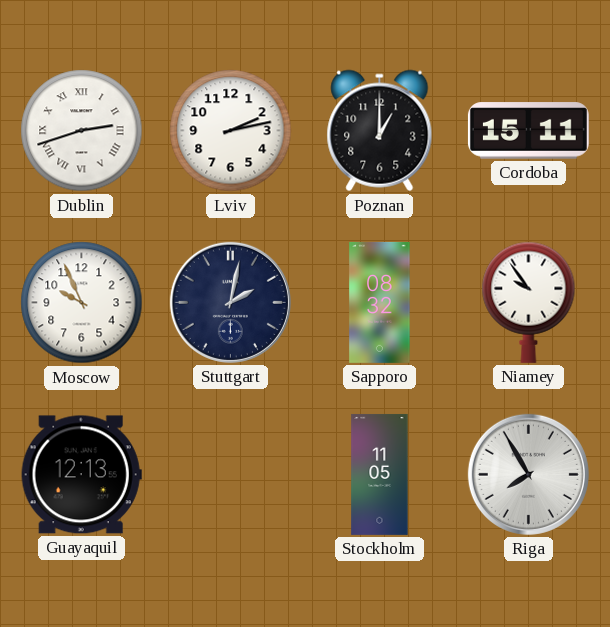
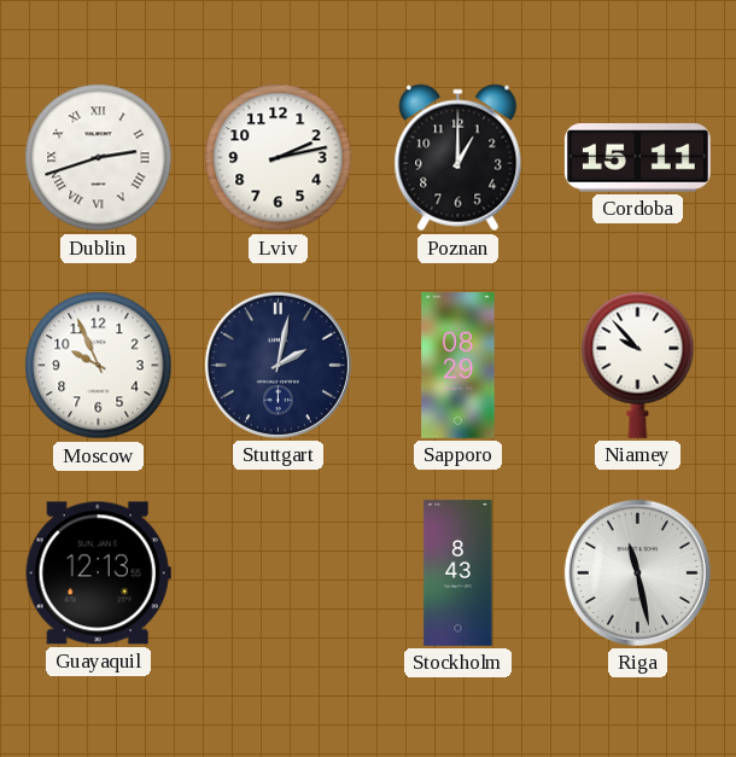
Sapporo: 08:32 -> 08:29 (458, 365)
Niamey: 9:54 -> 9:53 (638, 365)
Stockholm: 11:05 -> 8:43 (458, 572)
Riga: 7:55 -> 11:28 (637, 572)
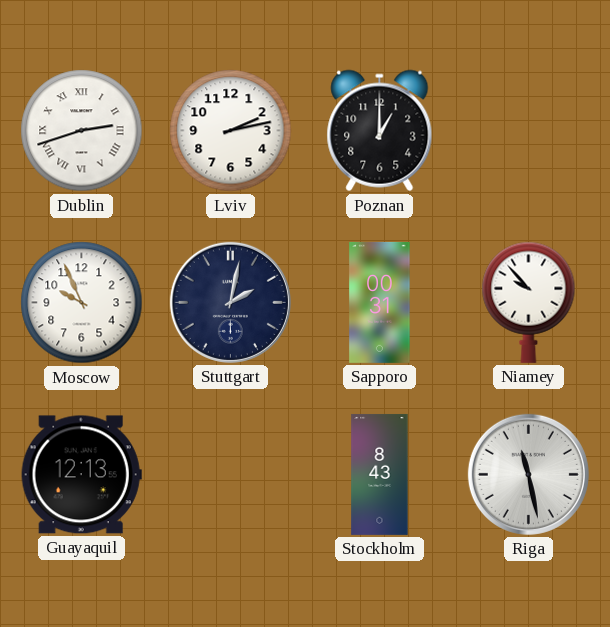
Cordoba: 15:11 -> none (637, 158)
Sapporo: 08:29 -> 00:31 (380, 302)
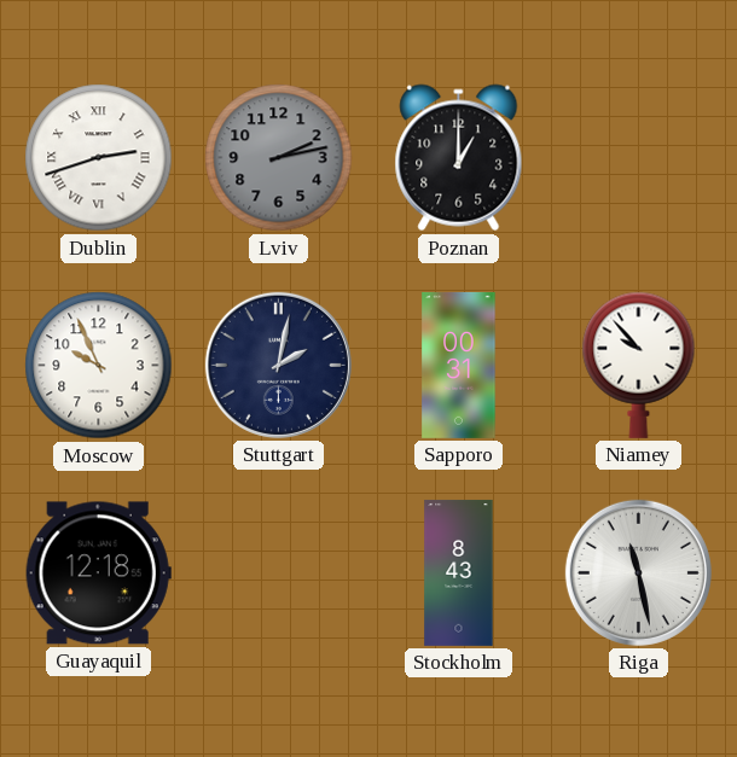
Lviv dial: white -> grey (279, 158)
Guayaquil: 12:13 -> 12:18 (98, 573)
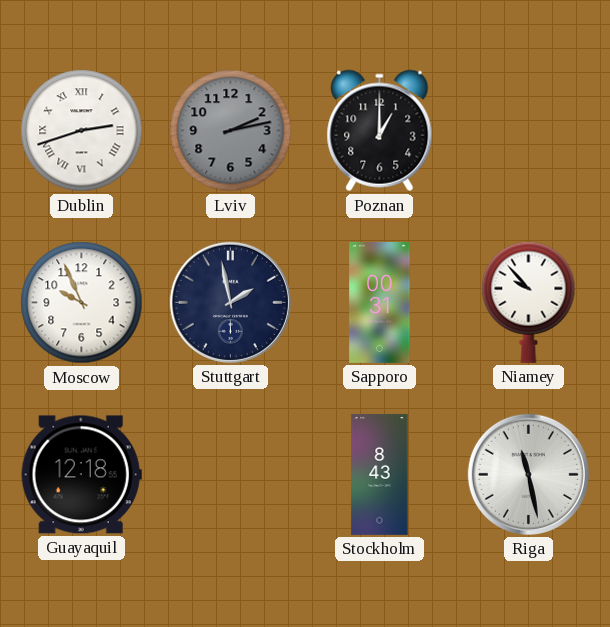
Stuttgart: 2:02 -> 1:58 (230, 302)
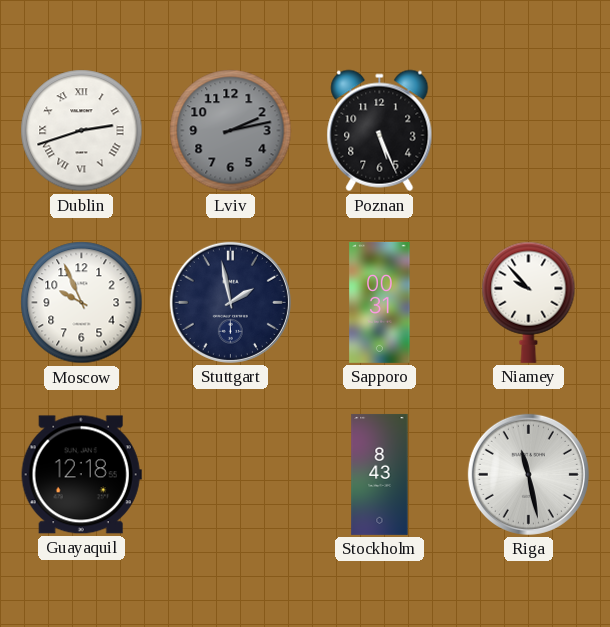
Poznan: 1:00 -> 5:26 (380, 131)
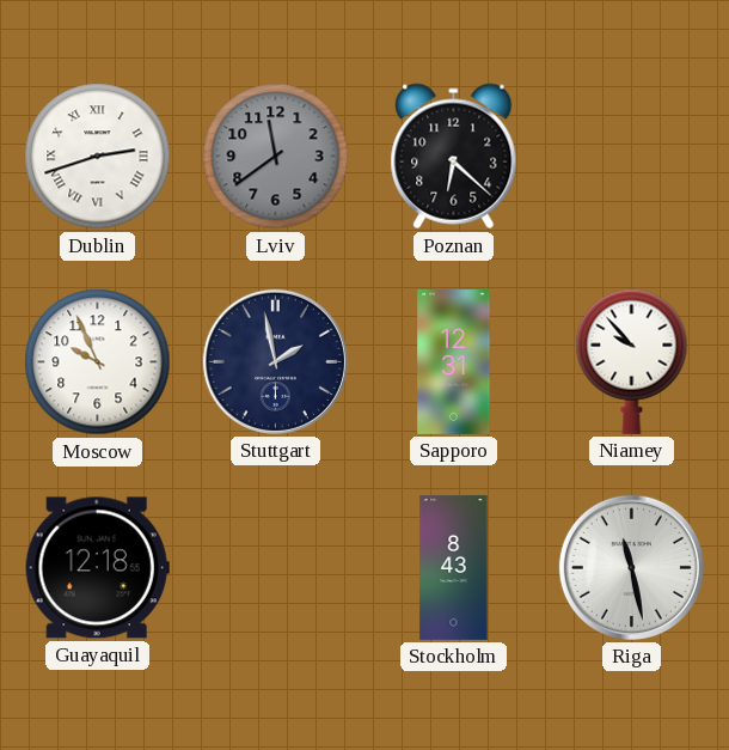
Lviv: 2:13 -> 11:39 (276, 157)
Poznan: 5:26 -> 6:22 (454, 157)
Sapporo: 00:31 -> 12:31 (454, 361)
